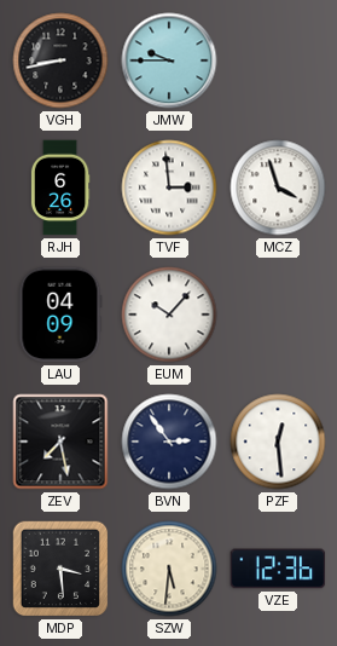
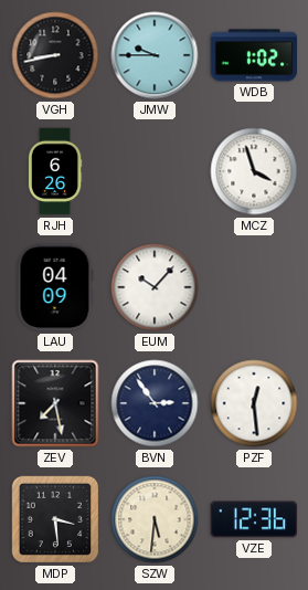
WDB: none -> 1:02 (254, 55)
TVF: 2:59 -> none (169, 188)
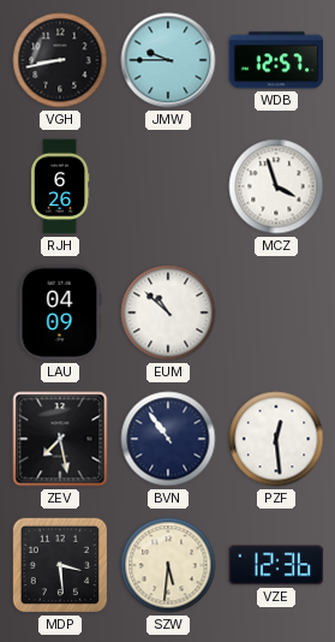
WDB: 1:02 -> 12:57 (276, 60)
EUM: 10:07 -> 10:52 (168, 313)
BVN: 2:54 -> 10:54 (168, 439)
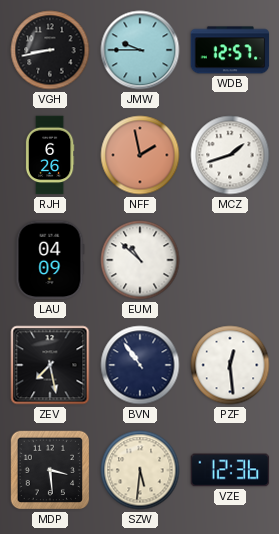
NFF: none -> 1:58 (140, 155)
MCZ: 3:57 -> 1:42 (230, 155)
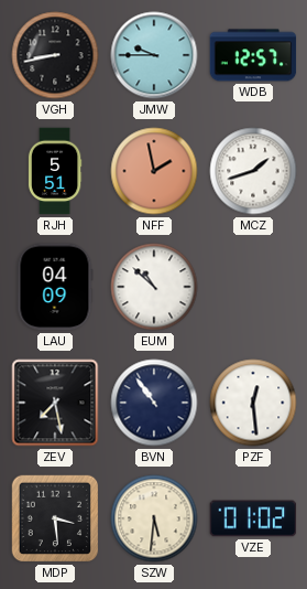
RJH: 6:26 -> 5:51 (55, 171)
VZE: 12:36 -> 01:02 (253, 518)
